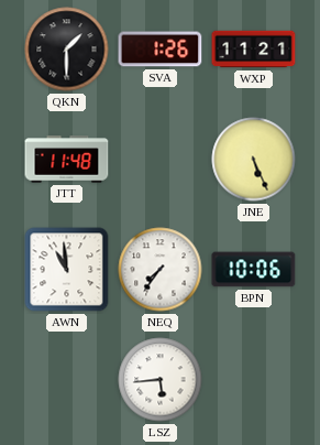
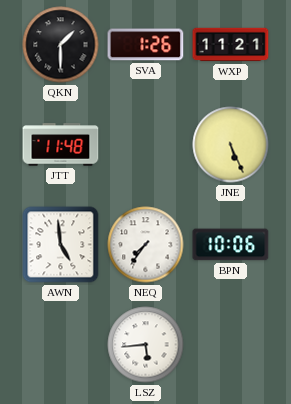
AWN: 10:59 -> 4:59 (61, 245)
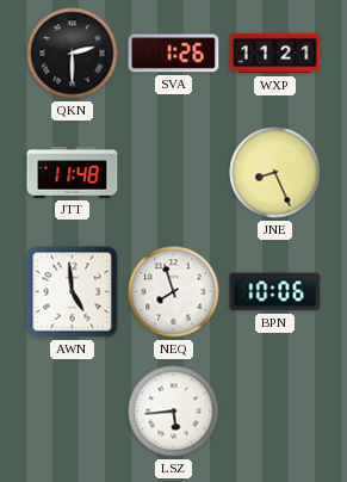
QKN: 1:30 -> 2:30 (73, 54)
JNE: 5:26 -> 8:26 (275, 173)
NEQ: 7:36 -> 7:57 (174, 292)
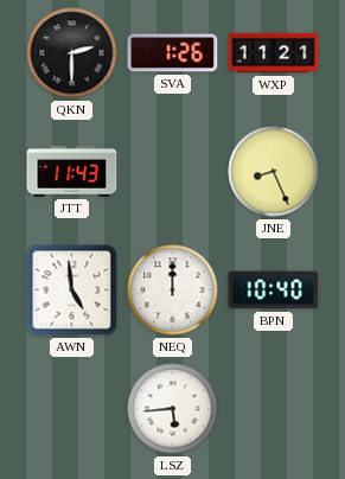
JTT: 11:48 -> 11:43 (72, 172)
NEQ: 7:57 -> 12:00 (173, 290)
BPN: 10:06 -> 10:40 (274, 290)
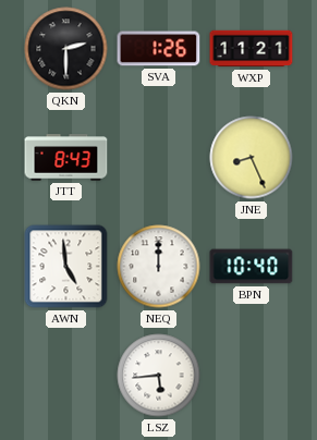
JTT: 11:43 -> 8:43 (66, 158)
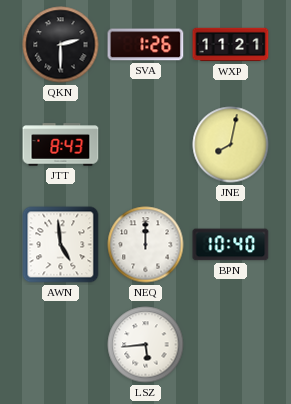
JNE: 8:26 -> 8:02 (231, 145)
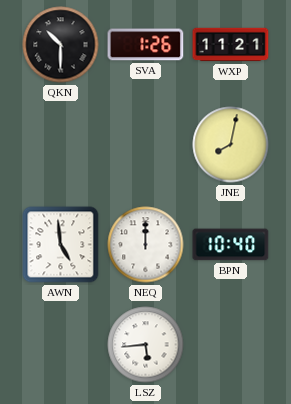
QKN: 2:30 -> 10:30 (61, 45)
JTT: 8:43 -> none (61, 145)
